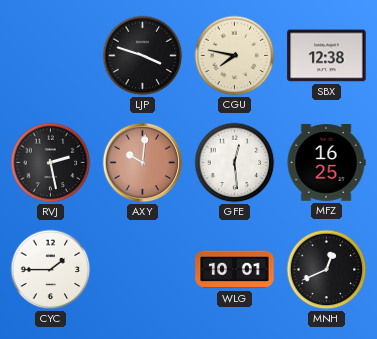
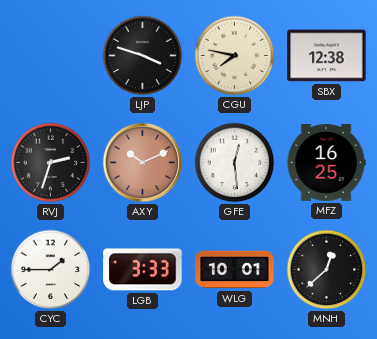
RVJ: 2:28 -> 2:33 (51, 163)
AXY: 10:01 -> 10:11 (143, 163)
LGB: none -> 3:33 (143, 270)
MNH: 12:41 -> 12:38 (327, 270)
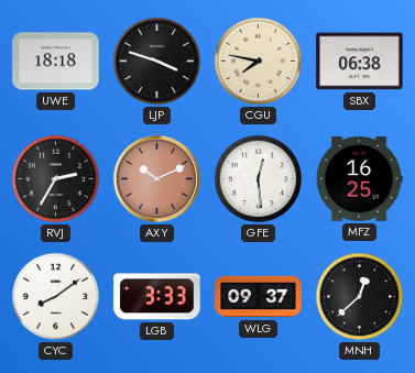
UWE: none -> 18:18 (56, 62)
SBX: 12:38 -> 06:38 (360, 62)
RVJ: 2:33 -> 2:35 (56, 179)
CYC: 1:45 -> 8:09 (56, 297)
WLG: 10:01 -> 09:37 (259, 297)
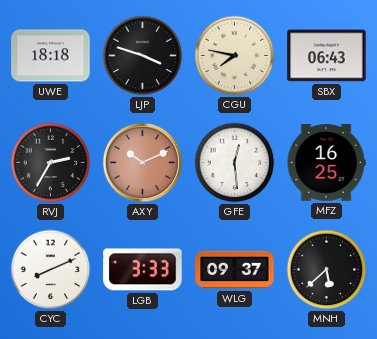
SBX: 06:38 -> 06:43 (327, 56)
CYC: 8:09 -> 8:11 (51, 270)
MNH: 12:38 -> 5:38 (327, 270)
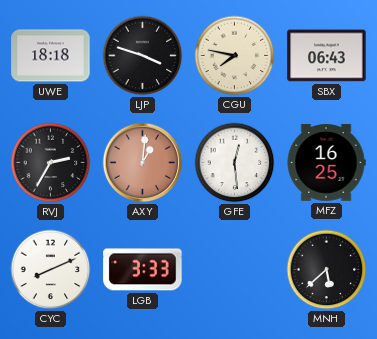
AXY: 10:11 -> 1:01 (143, 163)
WLG: 09:37 -> none (235, 270)
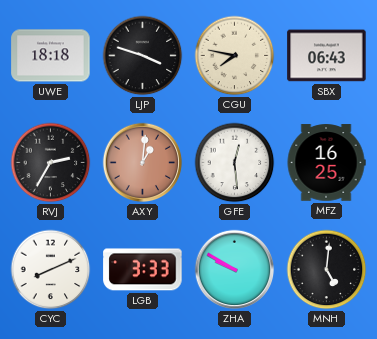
ZHA: none -> 9:50 (235, 270)
MNH: 5:38 -> 5:01 (327, 270)
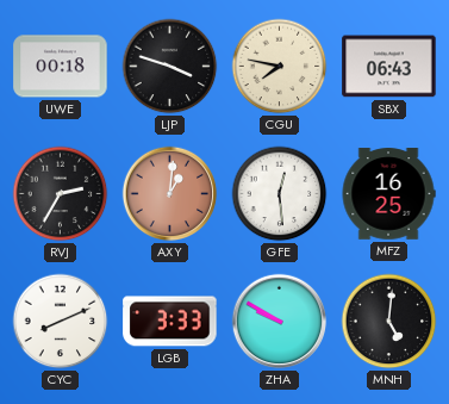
UWE: 18:18 -> 00:18 (61, 67)
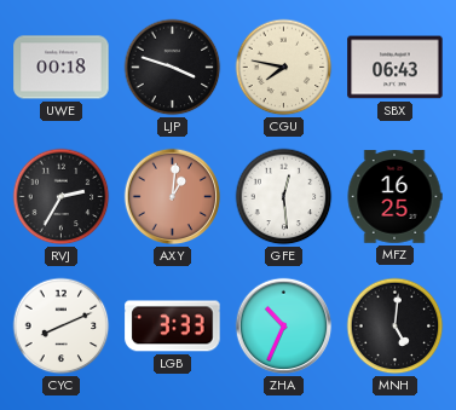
ZHA: 9:50 -> 10:34 (284, 327)
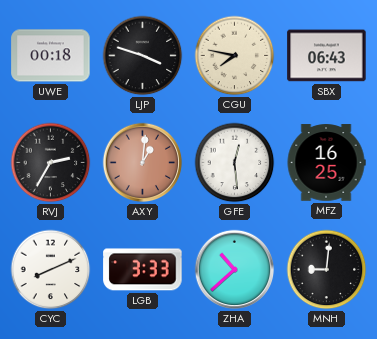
ZHA: 10:34 -> 10:38 (235, 270)
MNH: 5:01 -> 9:01 (327, 270)
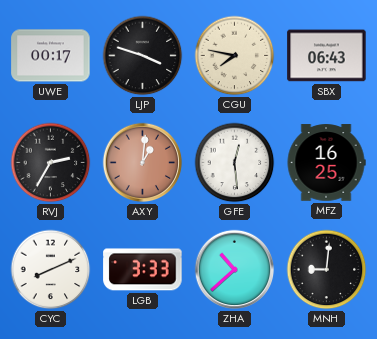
UWE: 00:18 -> 00:17 (51, 56)
